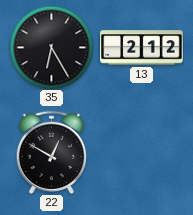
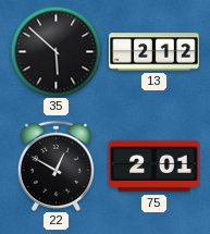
35: 6:25 -> 5:52 (55, 51)
75: none -> 2:01 (155, 167)
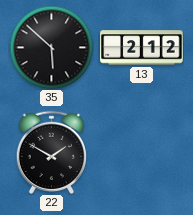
22: 12:50 -> 1:50 (51, 152)
75: 2:01 -> none (155, 167)
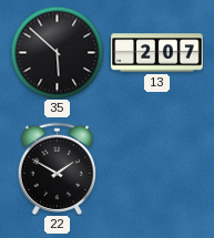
13: 2:12 -> 2:07 (157, 53)
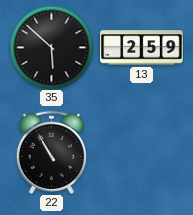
13: 2:07 -> 2:59 (142, 48)
22: 1:50 -> 10:55 (51, 152)
